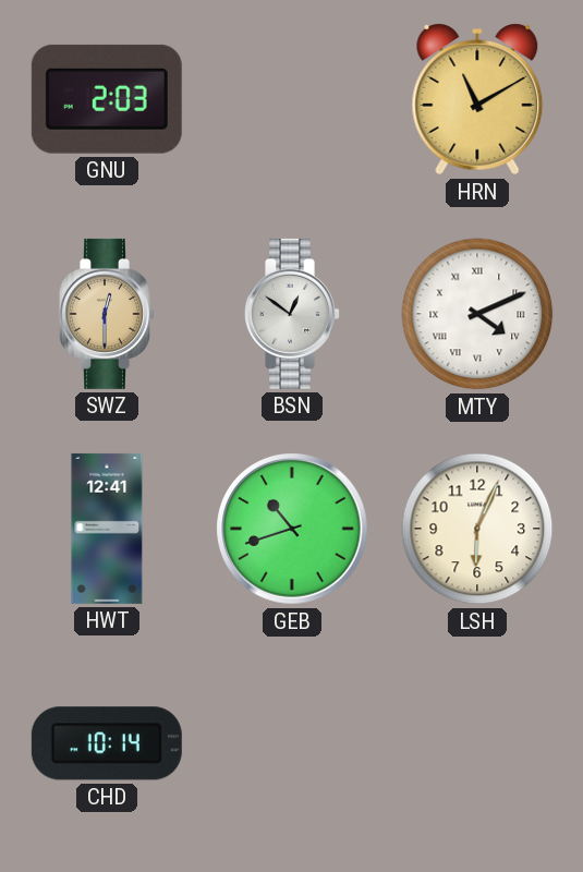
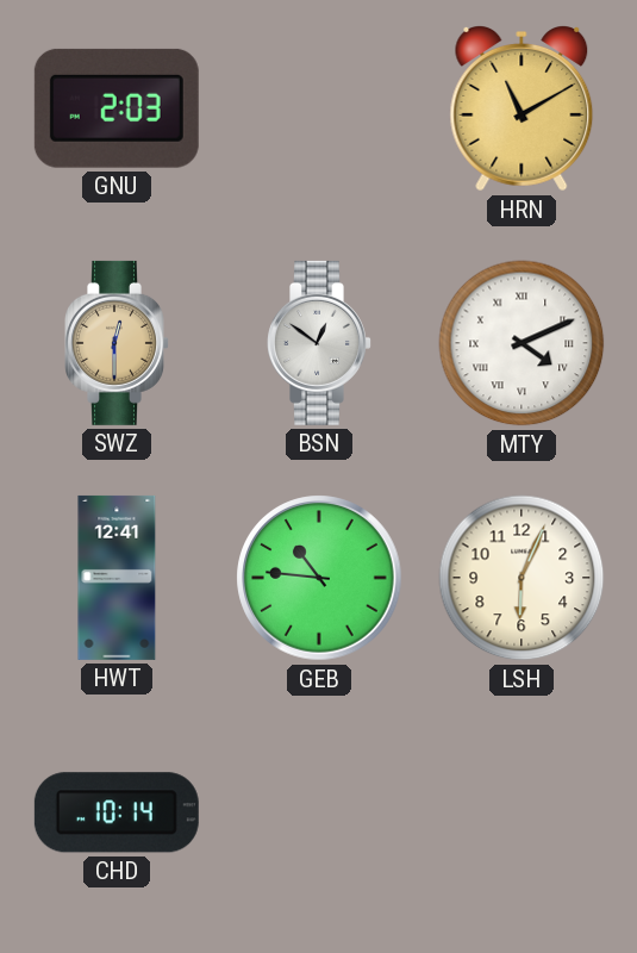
GEB: 10:42 -> 10:46 (319, 578)
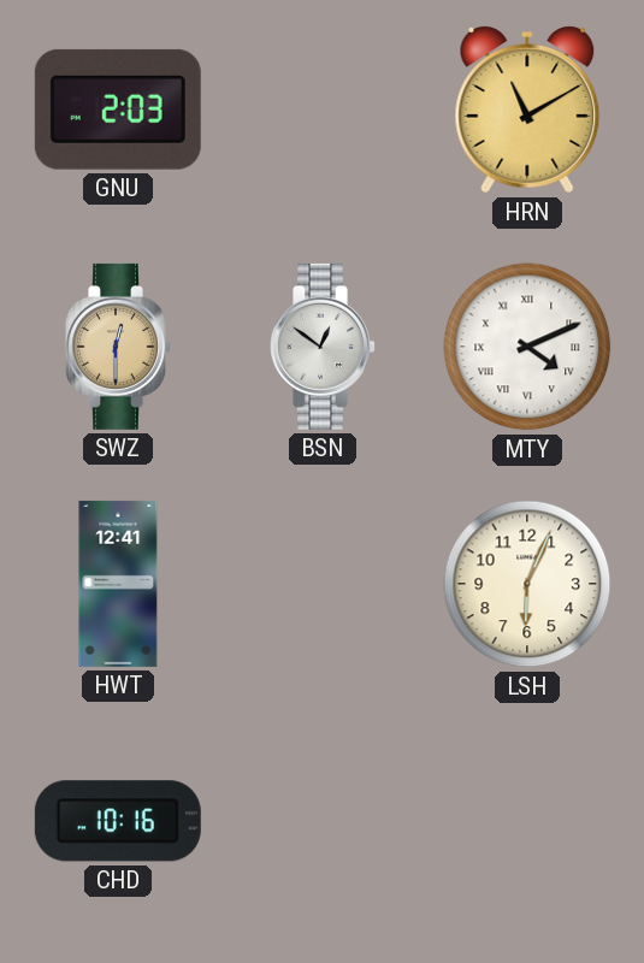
GEB: 10:46 -> none (319, 578)
CHD: 10:14 -> 10:16 (118, 821)
